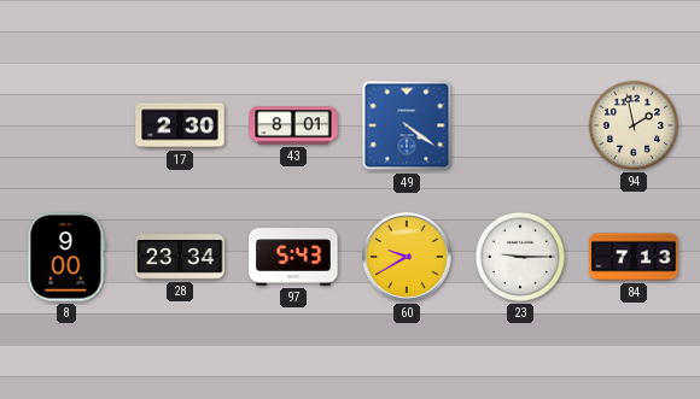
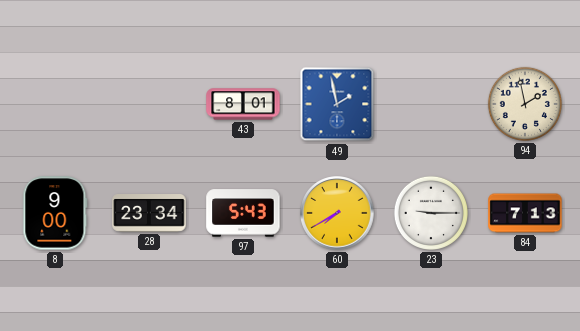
17: 2:30 -> none (180, 125)
49: 4:21 -> 1:58 (337, 104)
60: 9:40 -> 7:40 (337, 213)
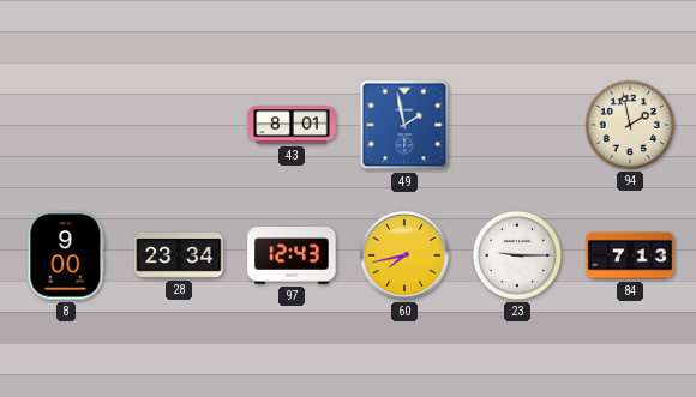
97: 5:43 -> 12:43 (292, 255)
60: 7:40 -> 7:43 (404, 255)
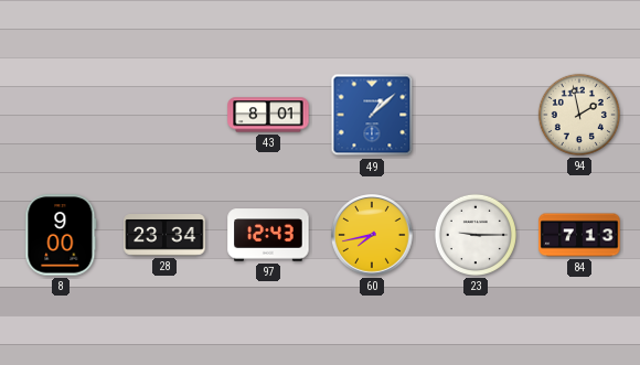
49: 1:58 -> 1:08 (372, 115)
